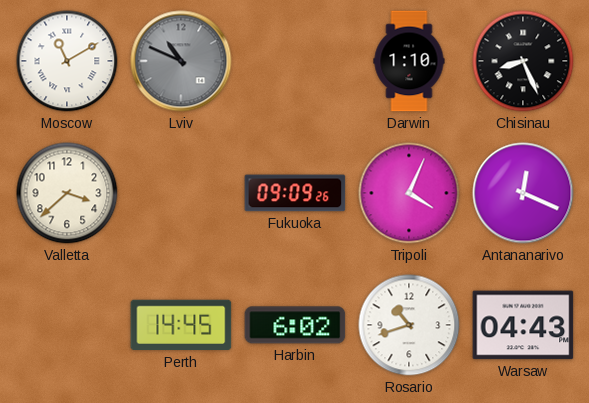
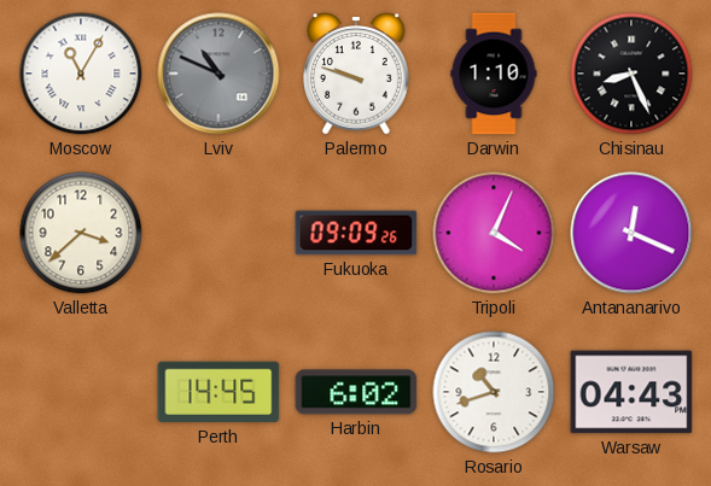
Moscow: 11:10 -> 11:05 (81, 74)
Palermo: none -> 9:48 (357, 74)
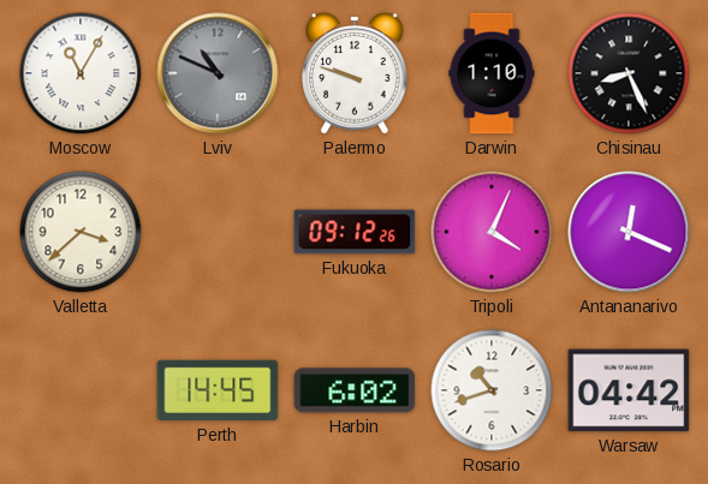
Fukuoka: 09:09 -> 09:12 (355, 232)
Warsaw: 04:43 -> 04:42 (629, 390)
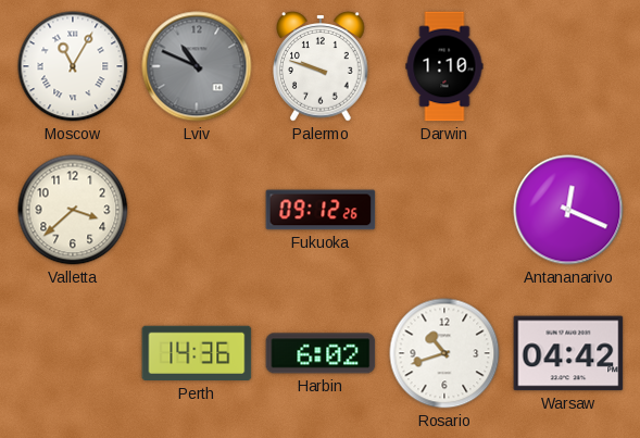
Chisinau: 8:26 -> none (629, 73)
Tripoli: 4:04 -> none (492, 232)
Perth: 14:45 -> 14:36 (197, 353)
